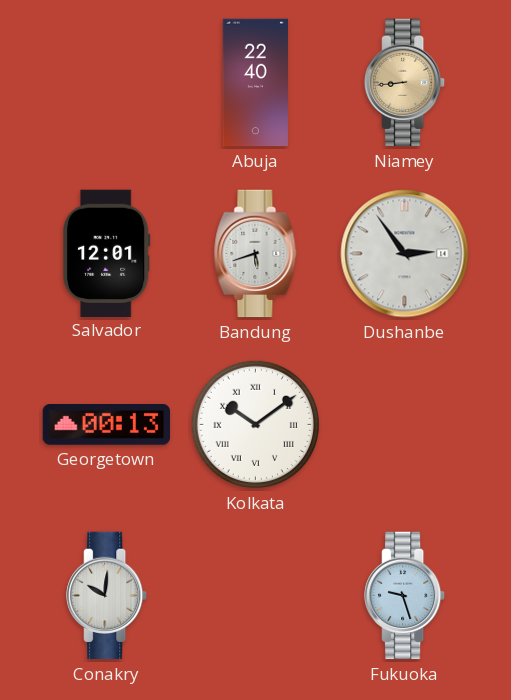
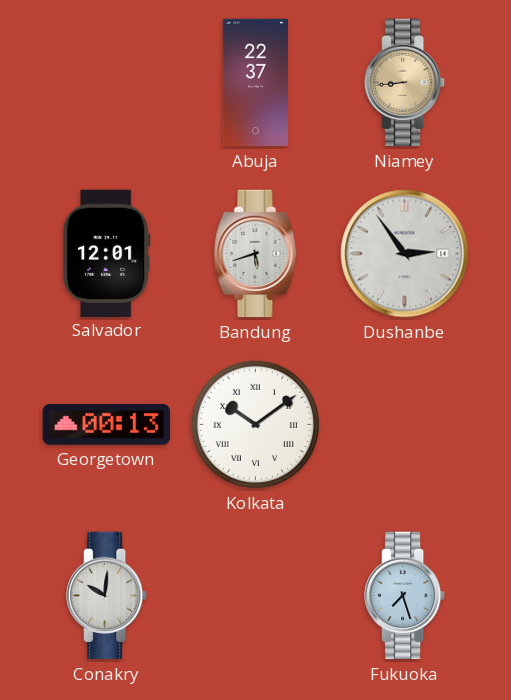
Abuja: 22:40 -> 22:37 (255, 83)
Fukuoka: 9:27 -> 7:27 (405, 596)
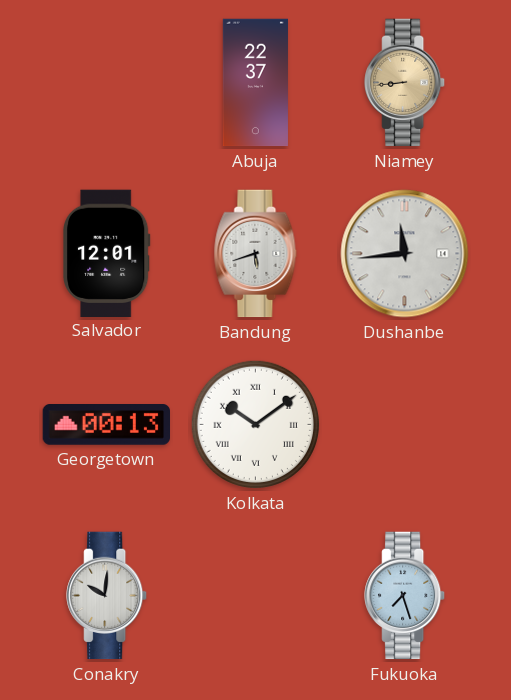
Dushanbe: 2:54 -> 11:44 (405, 254)
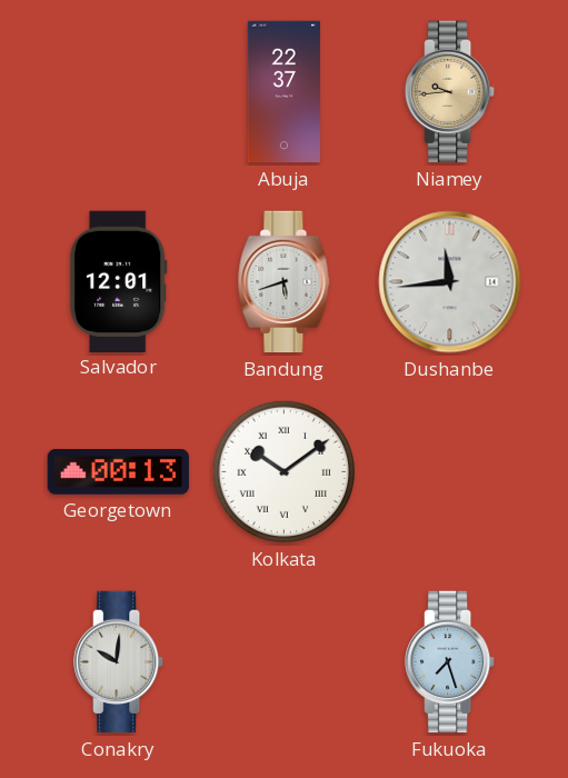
Niamey: 8:44 -> 9:44 (450, 92)
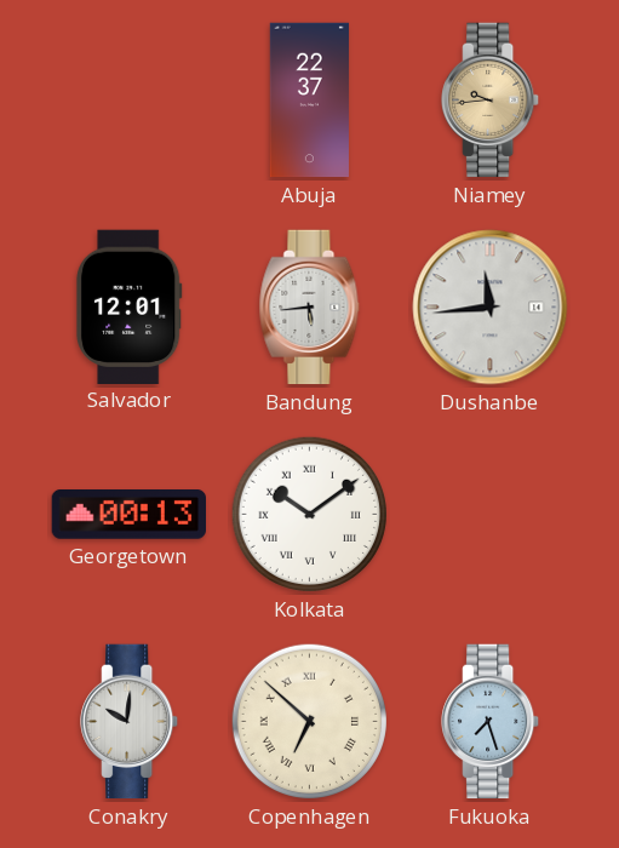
Bandung: 5:42 -> 5:44 (310, 308)
Copenhagen: none -> 6:52 (309, 721)
